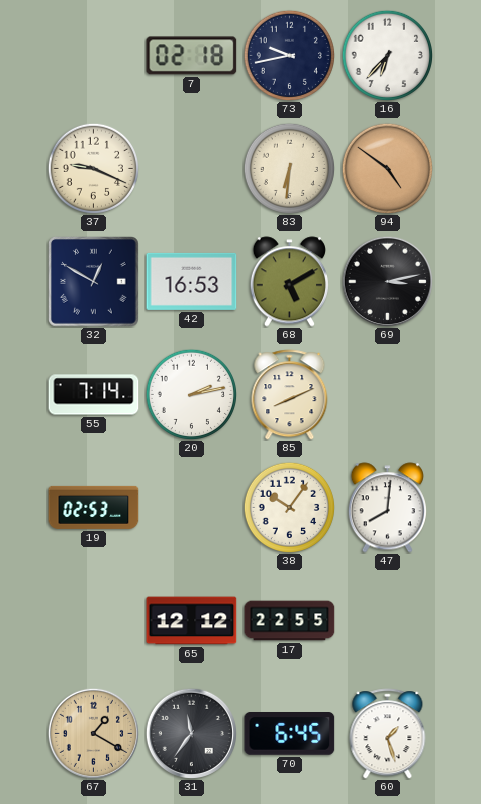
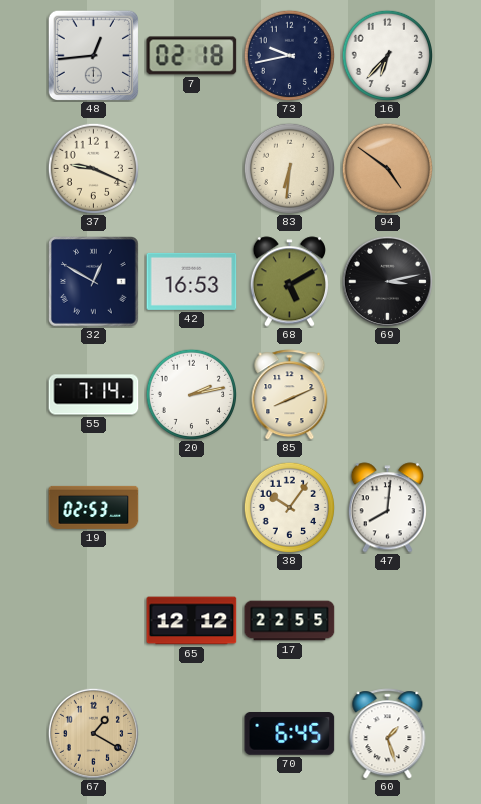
48: none -> 12:44 (93, 55)
31: 11:36 -> none (191, 733)
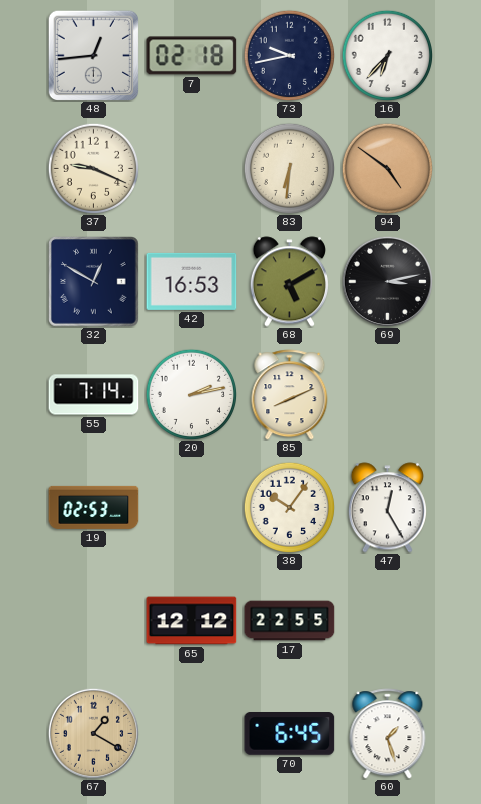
47: 8:01 -> 12:25 (387, 508)
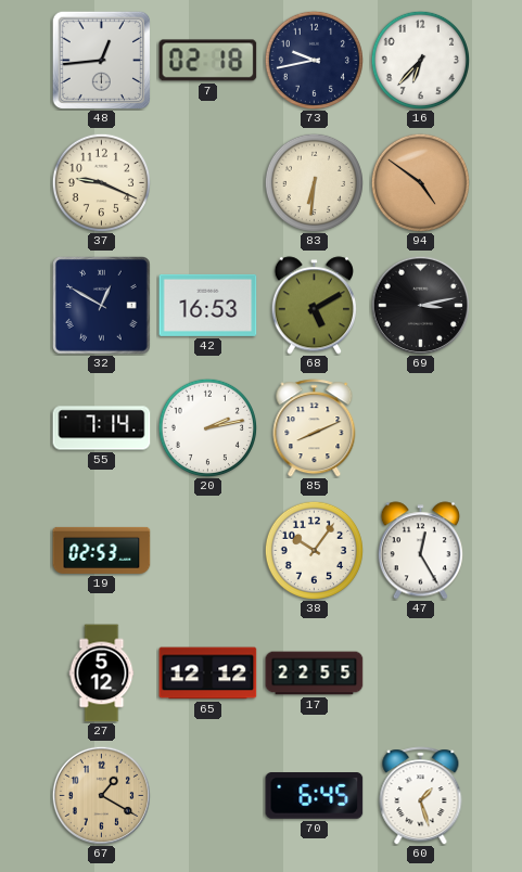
27: none -> 5:12 (102, 674)
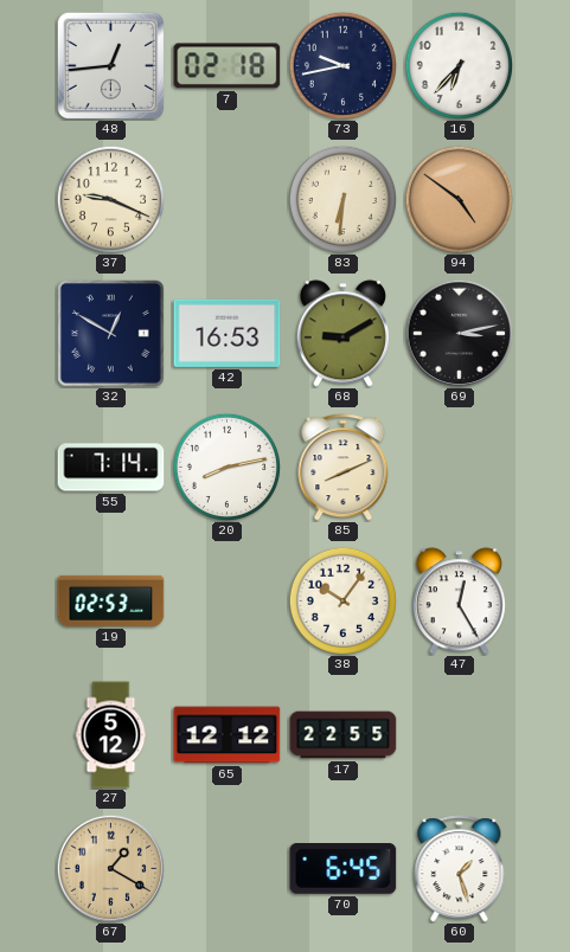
68: 5:10 -> 9:10 (342, 334)
20: 2:13 -> 8:13 (226, 467)
